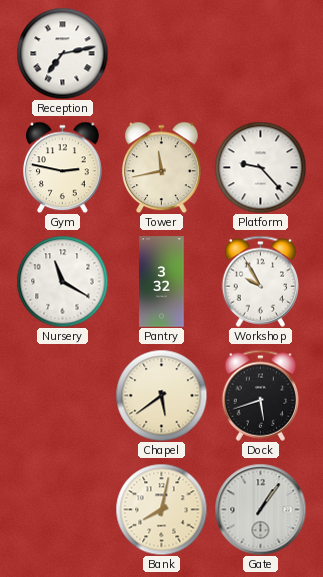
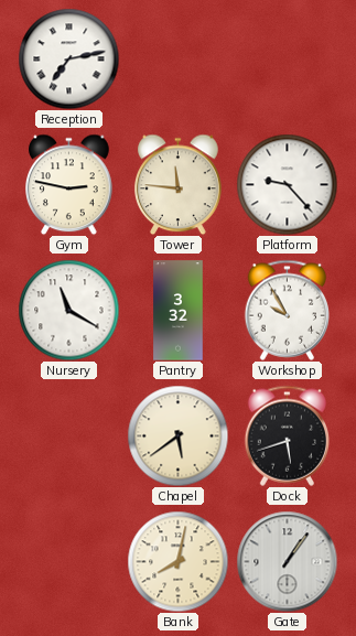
Tower: 11:43 -> 11:46 (179, 184)
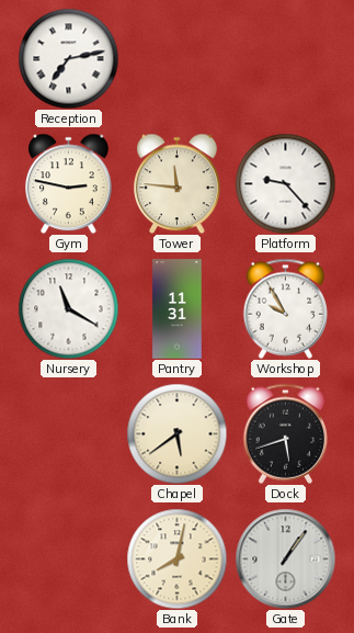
Pantry: 3:32 -> 11:31 (178, 309)
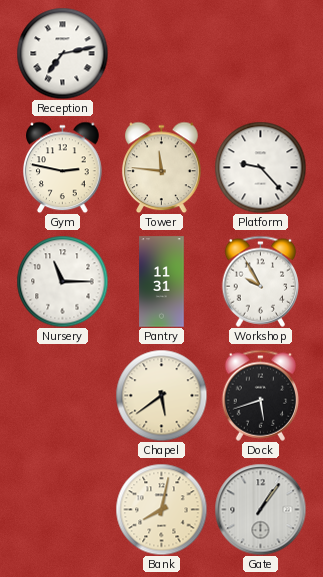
Nursery: 11:20 -> 11:15 (62, 281)
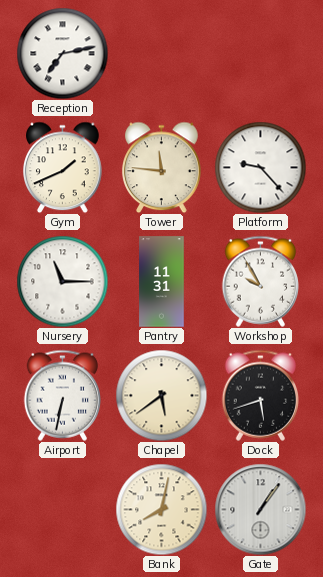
Gym: 2:47 -> 1:41 (63, 167)
Airport: none -> 6:32 (62, 395)
